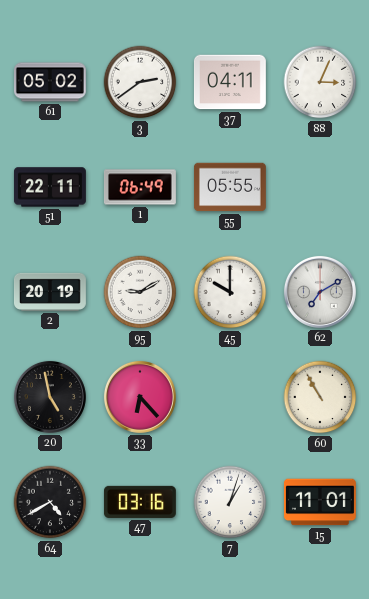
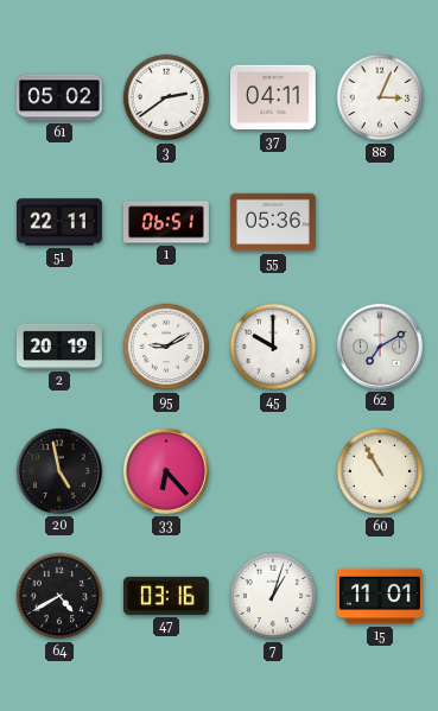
1: 06:49 -> 06:51 (166, 222)
55: 05:55 -> 05:36 (273, 222)
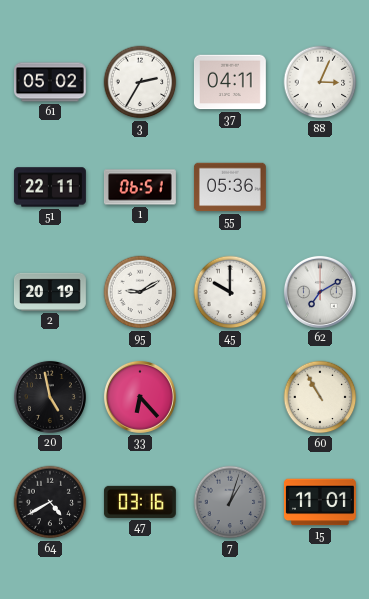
3: 2:39 -> 2:35 (140, 82)
7 dial: white -> grey (230, 502)
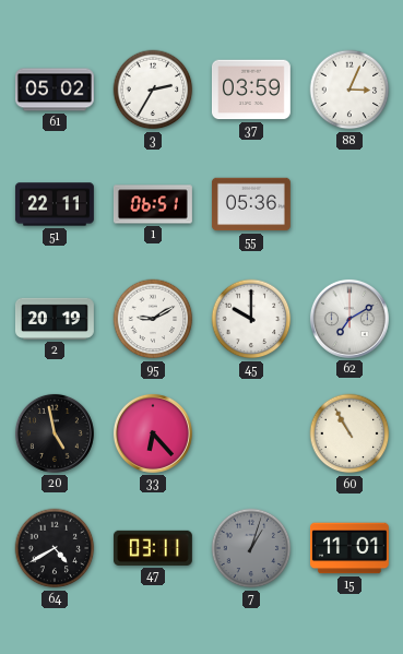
37: 04:11 -> 03:59 (251, 90)
47: 03:16 -> 03:11 (153, 548)
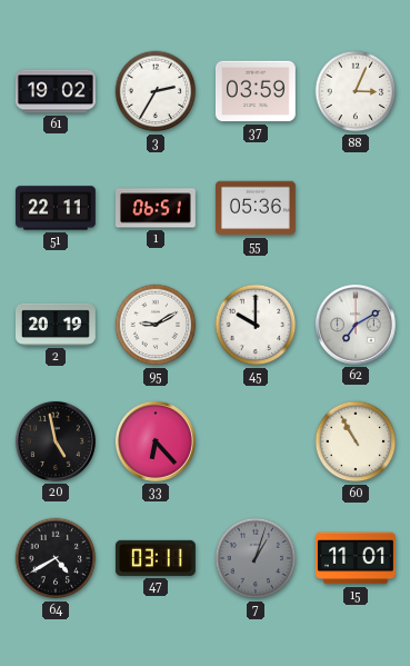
61: 05:02 -> 19:02 (56, 91)
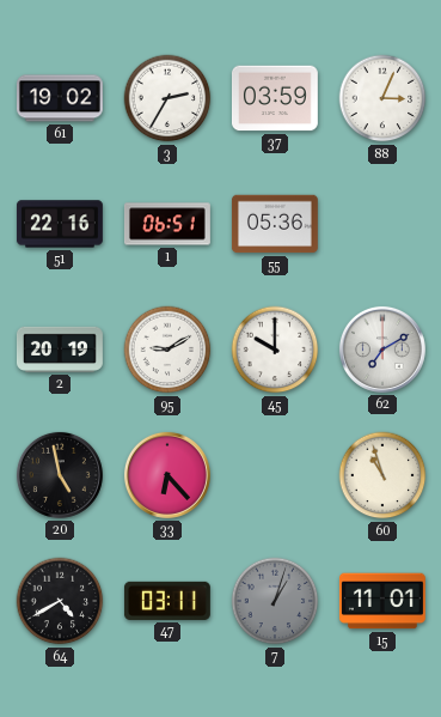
51: 22:11 -> 22:16 (60, 224)
60: 10:55 -> 10:57 (382, 475)
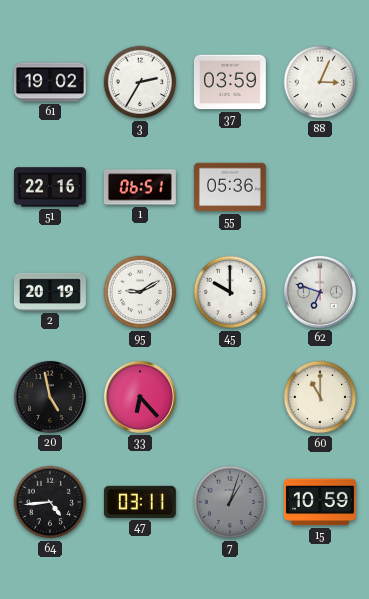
62: 7:10 -> 6:48 (320, 292)
60: 10:57 -> 11:00 (320, 397)
64: 4:40 -> 4:44 (50, 502)
15: 11:01 -> 10:59 (320, 502)
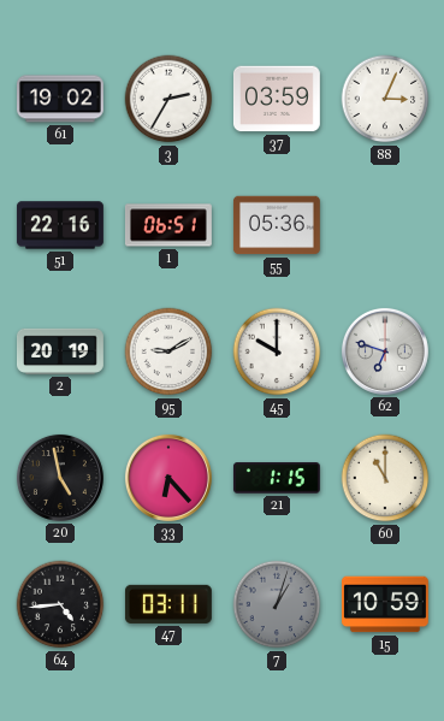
21: none -> 1:15 (277, 478)
